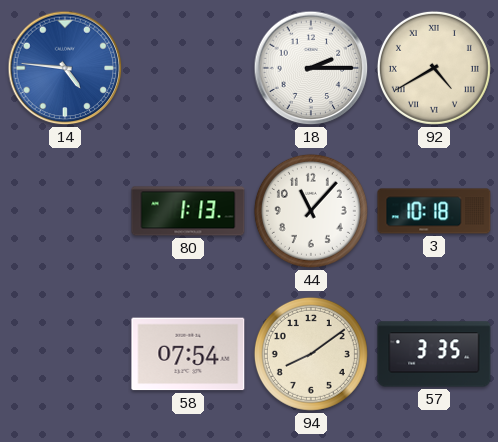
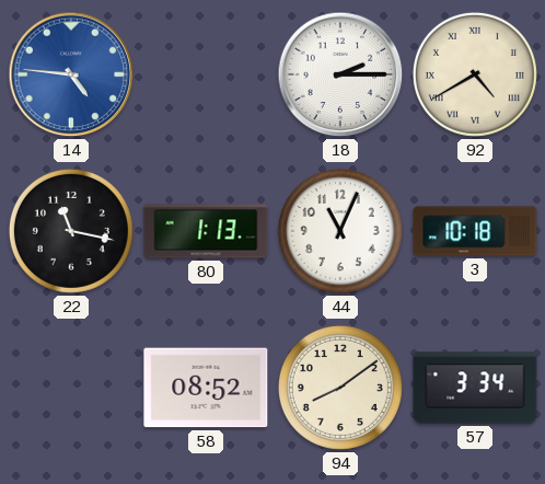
22: none -> 11:17 (71, 231)
44: 11:07 -> 11:04 (340, 231)
58: 07:54 -> 08:52 (206, 388)
57: 3:35 -> 3:34 (475, 388)
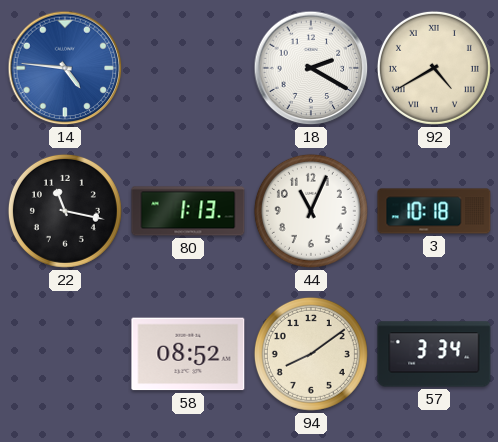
18: 2:15 -> 2:20 (311, 68)
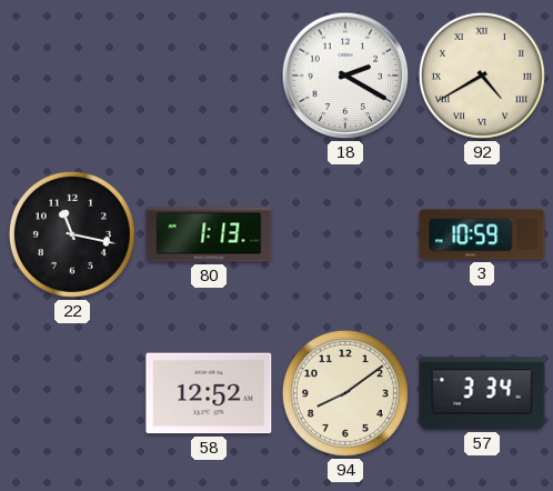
14: 4:46 -> none (65, 68)
44: 11:04 -> none (311, 211)
3: 10:18 -> 10:59 (482, 234)
58: 08:52 -> 12:52 (209, 393)
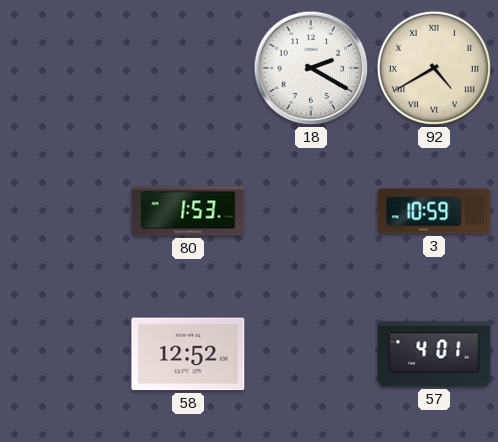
22: 11:17 -> none (72, 234)
80: 1:13 -> 1:53 (188, 211)
94: 8:09 -> none (345, 393)
57: 3:34 -> 4:01 (434, 354)
